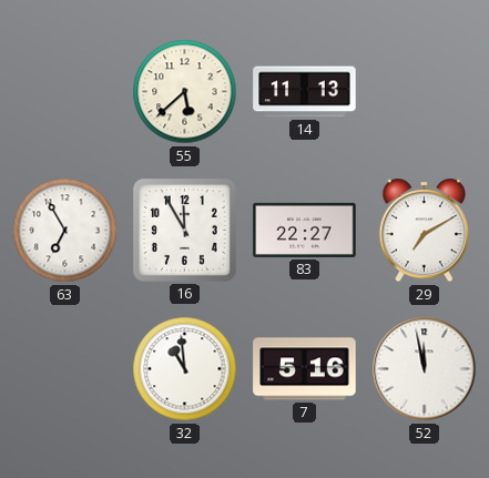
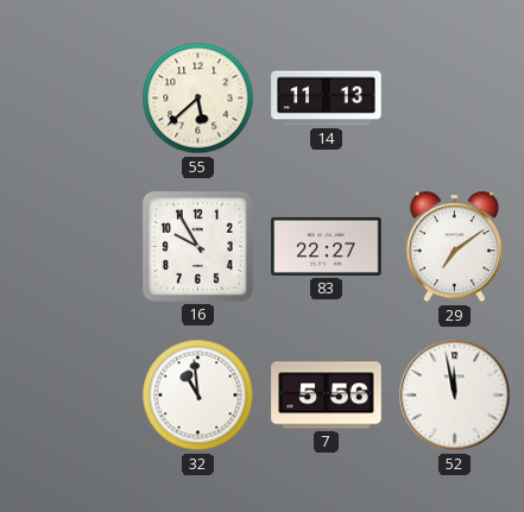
63: 6:55 -> none (65, 231)
16: 11:55 -> 9:55 (197, 246)
29: 7:10 -> 7:09 (454, 247)
7: 5:16 -> 5:56 (327, 396)
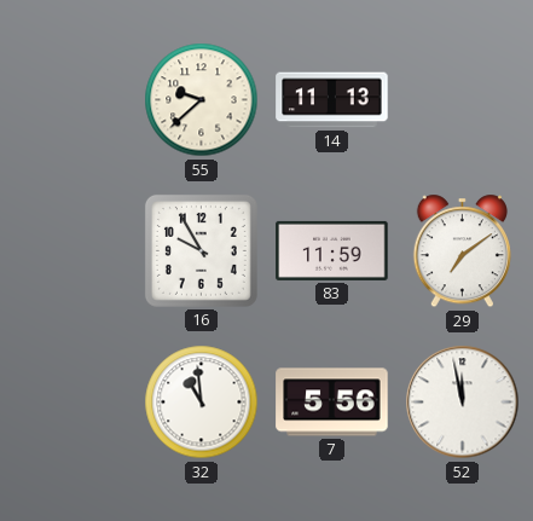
55: 5:38 -> 9:38 (202, 100)
83: 22:27 -> 11:59 (332, 250)
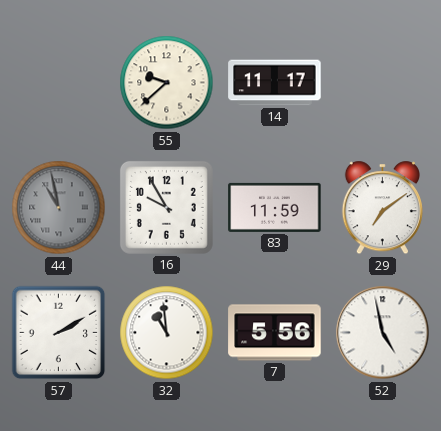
14: 11:13 -> 11:17 (275, 83)
44: none -> 10:58 (59, 208)
57: none -> 2:10 (59, 333)
52: 11:58 -> 4:58 (383, 333)
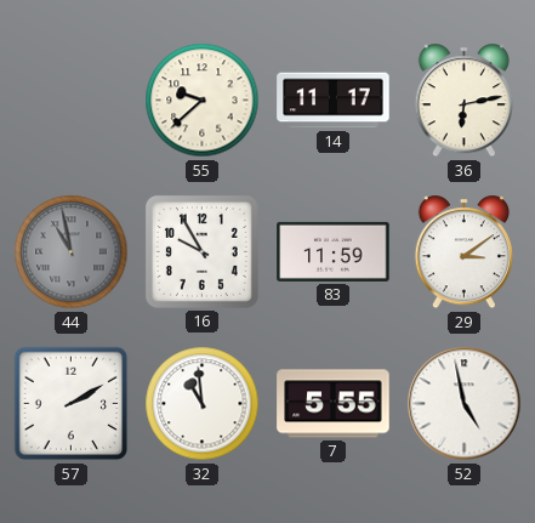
36: none -> 6:13 (463, 101)
29: 7:09 -> 3:09 (463, 252)
7: 5:56 -> 5:55 (334, 404)
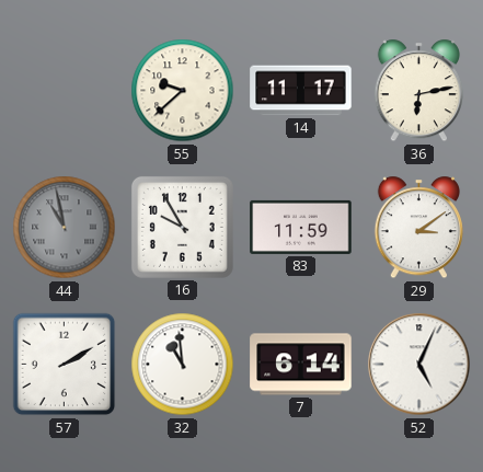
7: 5:55 -> 6:14 (301, 365)
52: 4:58 -> 5:04 (419, 365)
